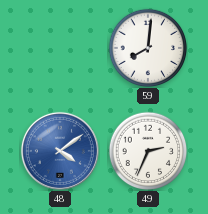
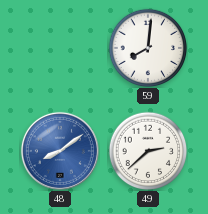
48: 4:09 -> 8:09 (60, 151)
49: 2:34 -> 2:38 (148, 151)
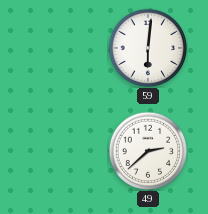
59: 8:01 -> 6:01 (148, 48)
48: 8:09 -> none (60, 151)
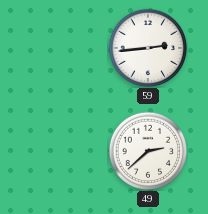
59: 6:01 -> 2:44 (148, 48)
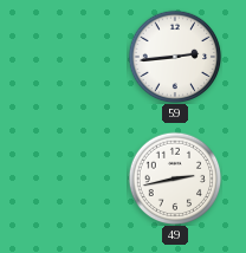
49: 2:38 -> 2:43 (175, 179)
